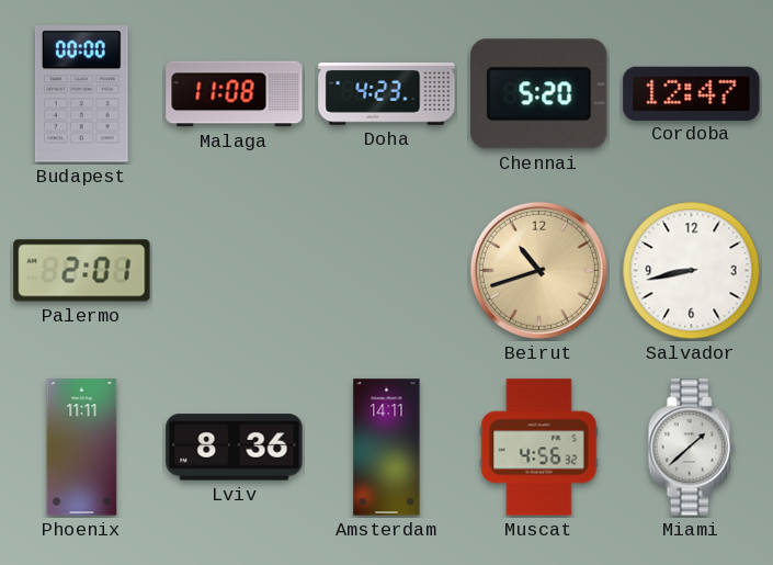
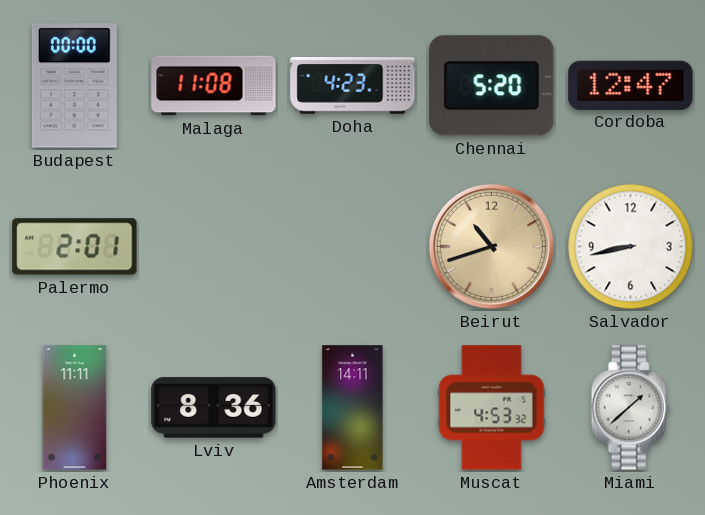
Muscat: 4:56 -> 4:53 (492, 408)
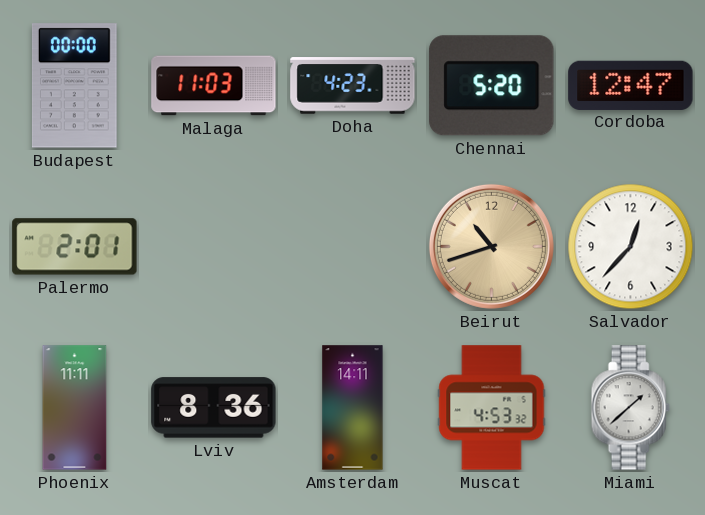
Malaga: 11:08 -> 11:03 (214, 86)
Salvador: 8:43 -> 12:37 (631, 247)
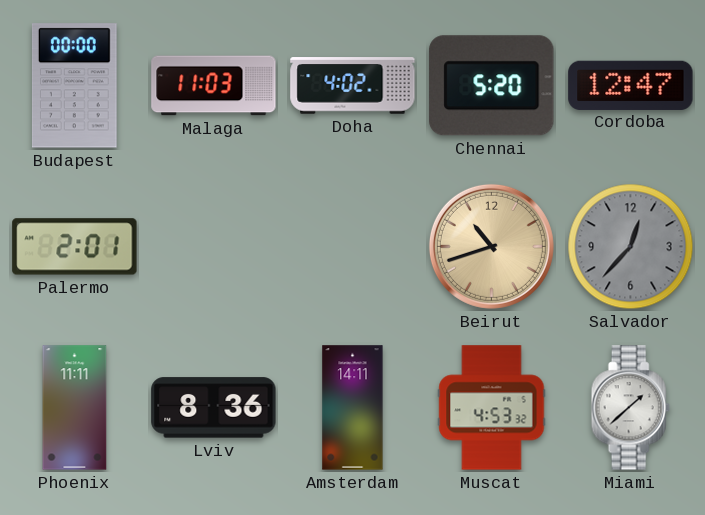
Doha: 4:23 -> 4:02 (353, 86)
Salvador dial: white -> grey (631, 247)
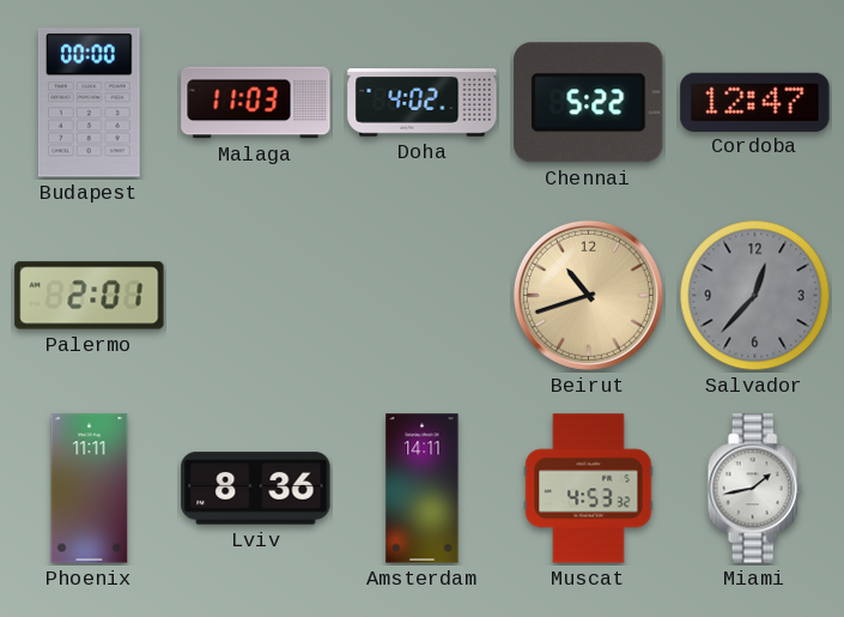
Chennai: 5:20 -> 5:22 (589, 103)
Miami: 1:38 -> 1:43 (754, 489)
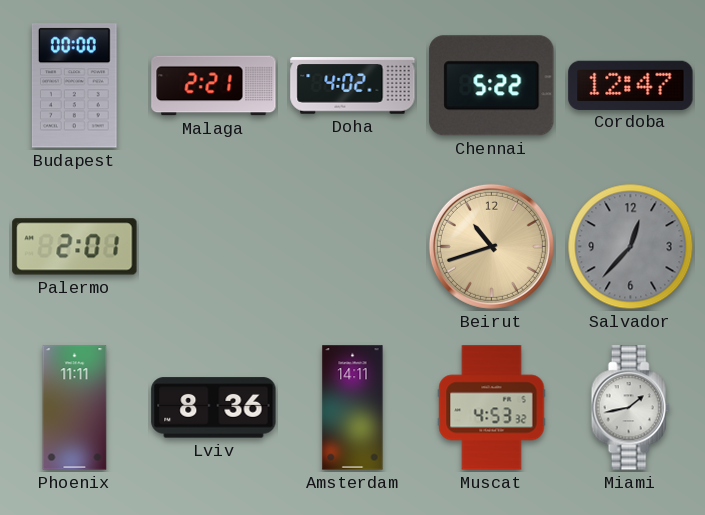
Malaga: 11:03 -> 2:21 (214, 86)
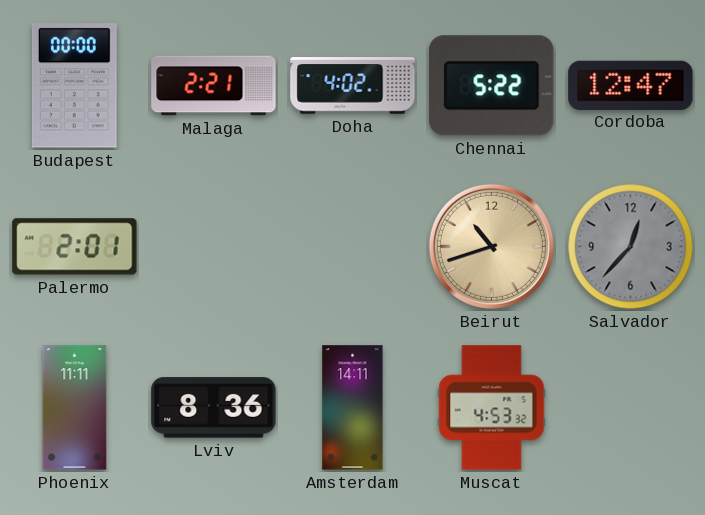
Miami: 1:43 -> none (630, 408)
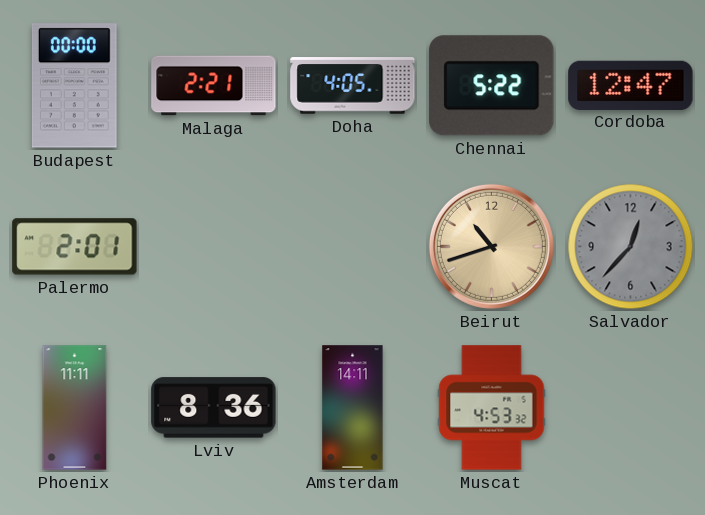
Doha: 4:02 -> 4:05 (353, 86)
